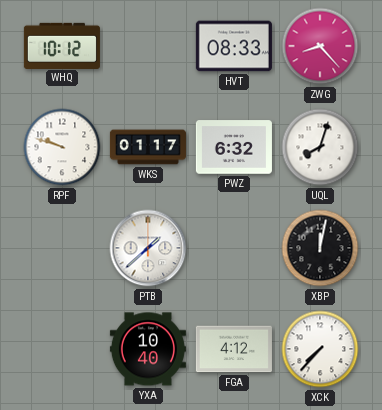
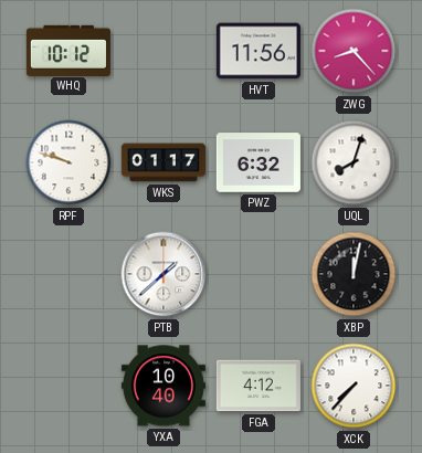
HVT: 08:33 -> 11:56 (259, 51)
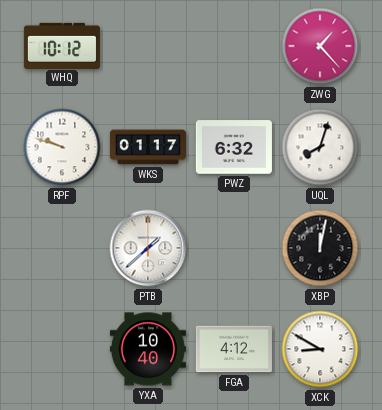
HVT: 11:56 -> none (259, 51)
ZWG: 8:23 -> 1:23 (320, 46)
XCK: 7:37 -> 8:50 (320, 349)
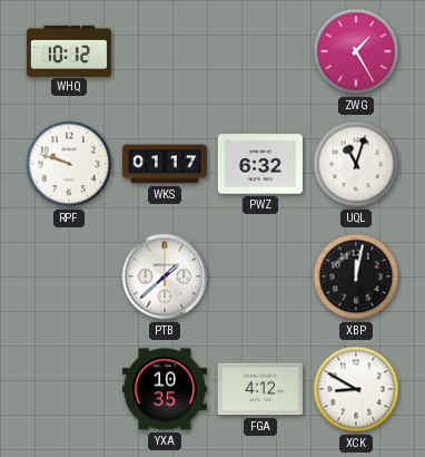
ZWG: 1:23 -> 1:25 (356, 51)
UQL: 8:03 -> 11:03 (356, 164)
YXA: 10:40 -> 10:35 (165, 389)
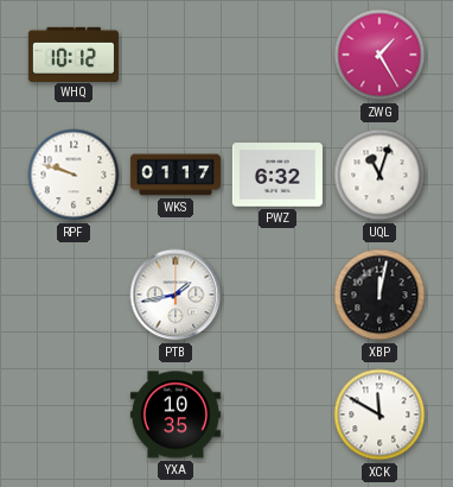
PTB: 1:38 -> 1:43 (176, 295)
FGA: 4:12 -> none (260, 389)
XCK: 8:50 -> 11:50 (379, 415)
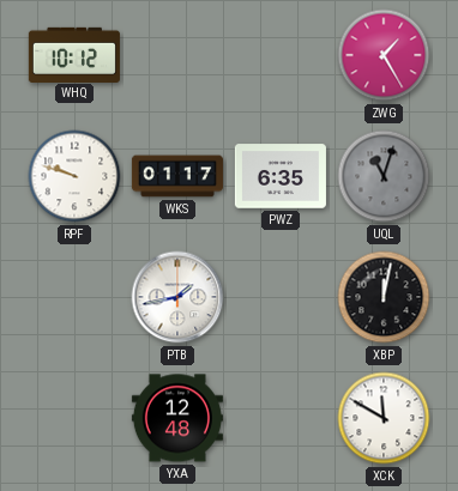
PWZ: 6:32 -> 6:35 (281, 176)
UQL dial: white -> grey (384, 176)
YXA: 10:35 -> 12:48 (177, 418)
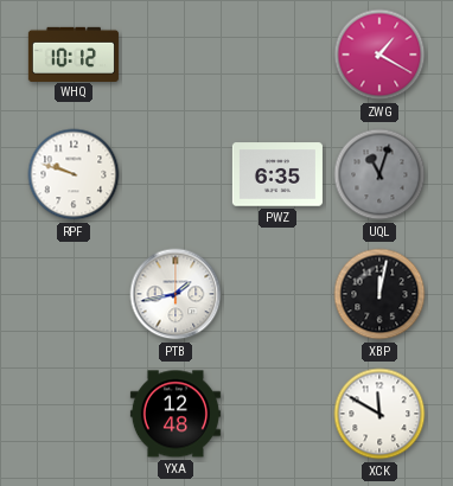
ZWG: 1:25 -> 1:20 (379, 55)
WKS: 01:17 -> none (177, 176)
